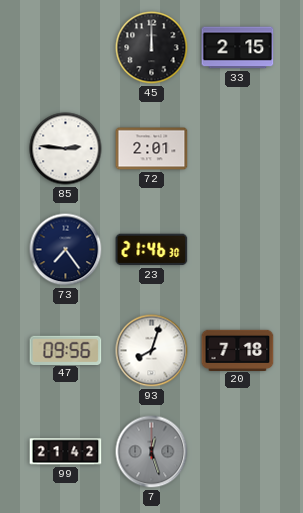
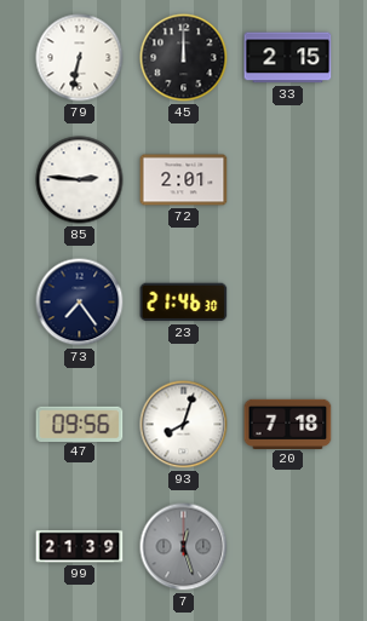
79: none -> 6:32 (80, 58)
99: 21:42 -> 21:39 (80, 547)
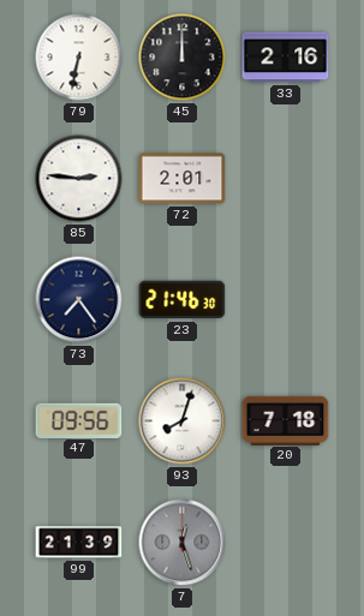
33: 2:15 -> 2:16 (286, 58)
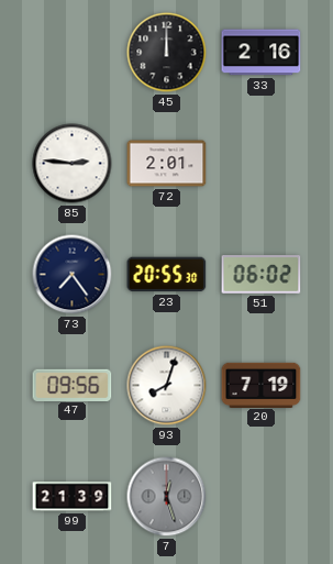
79: 6:32 -> none (79, 58)
23: 21:46 -> 20:55 (167, 275)
51: none -> 06:02 (262, 275)
20: 7:18 -> 7:19 (262, 385)
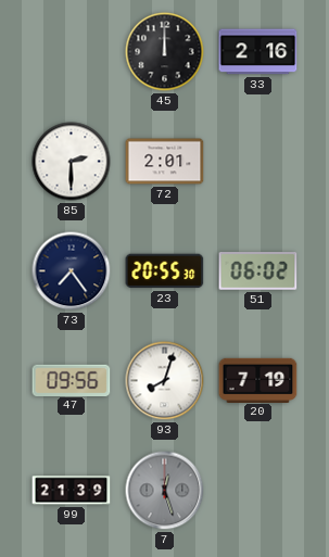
85: 2:46 -> 2:30 (72, 162)
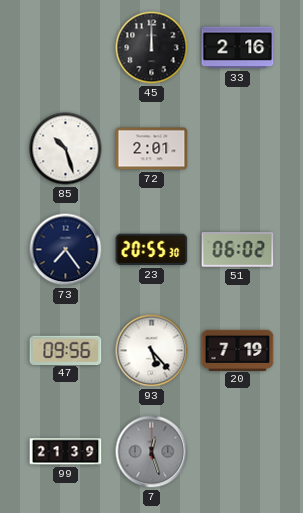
85: 2:30 -> 10:27 (66, 149)
93: 8:03 -> 5:23 (152, 351)
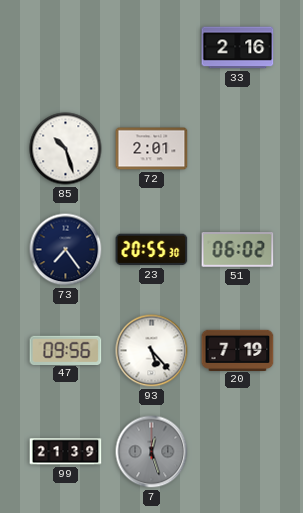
45: 12:00 -> none (152, 48)
